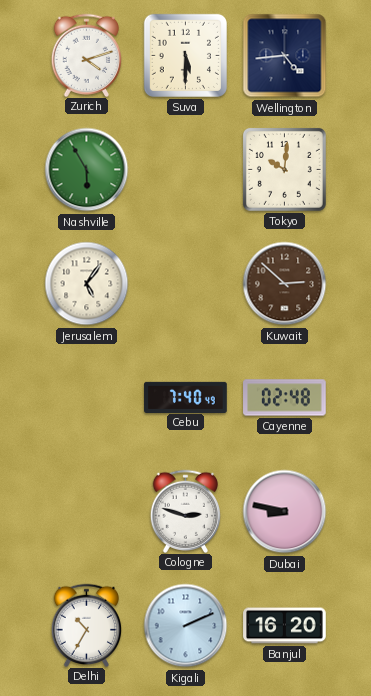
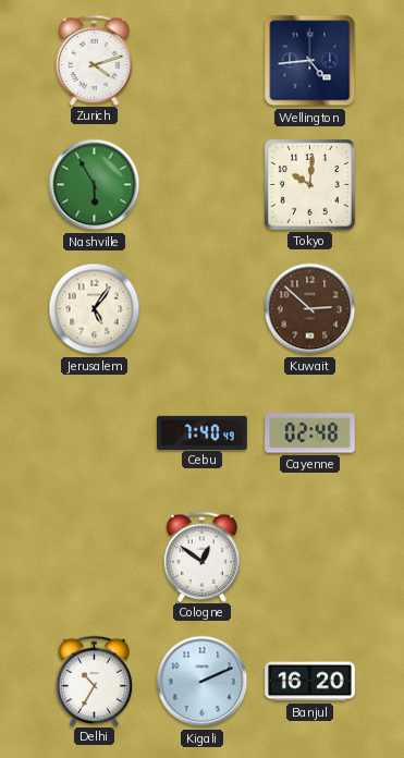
Suva: 5:30 -> none (185, 55)
Cologne: 2:48 -> 12:51 (203, 557)
Dubai: 8:47 -> none (285, 512)
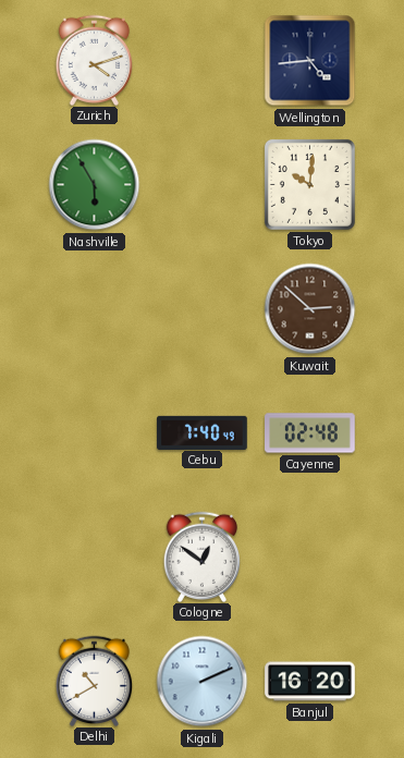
Jerusalem: 5:06 -> none (95, 309)
Delhi: 10:35 -> 10:40 (95, 681)
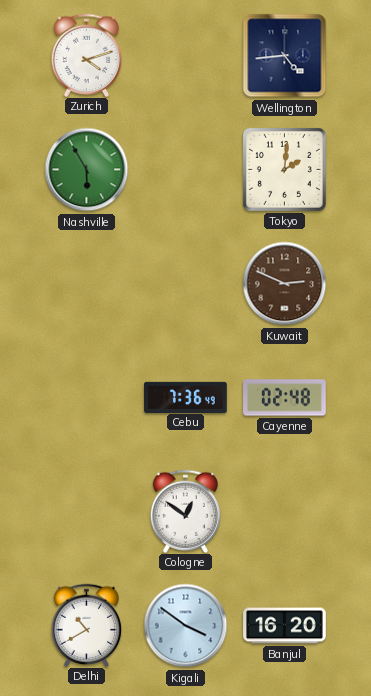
Tokyo: 10:01 -> 2:01 (284, 169)
Kuwait: 2:52 -> 2:49 (285, 284)
Cebu: 7:40 -> 7:36 (186, 397)
Kigali: 2:11 -> 3:51 (186, 626)
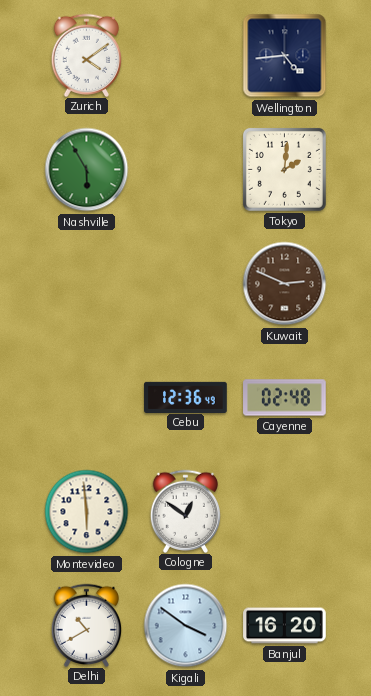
Zurich: 4:12 -> 4:09 (87, 55)
Cebu: 7:36 -> 12:36 (186, 397)
Montevideo: none -> 5:59 (87, 512)
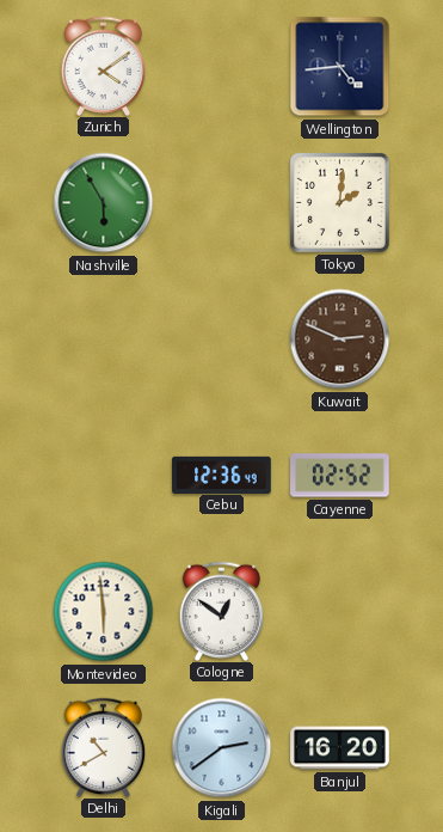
Cayenne: 02:48 -> 02:52 (340, 476)
Kigali: 3:51 -> 2:39 (222, 748)
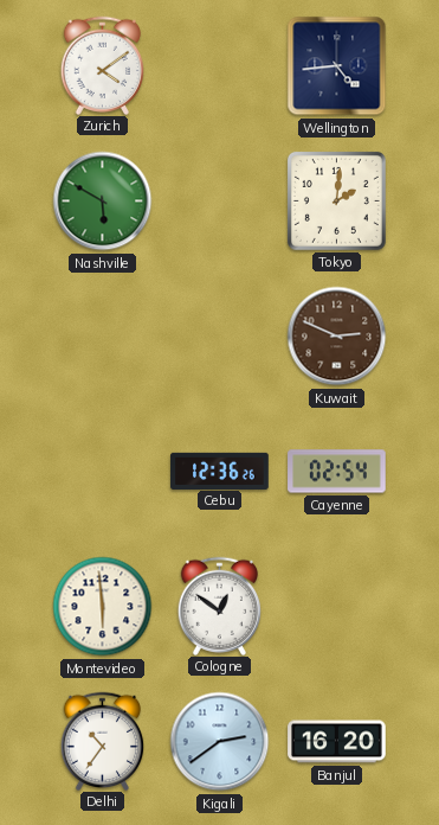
Nashville: 5:55 -> 5:50 (103, 202)
Cebu: 12:36:49 -> 12:36:26 (220, 471)
Cayenne: 02:52 -> 02:54 (337, 472)
Delhi: 10:40 -> 10:36 (103, 741)
